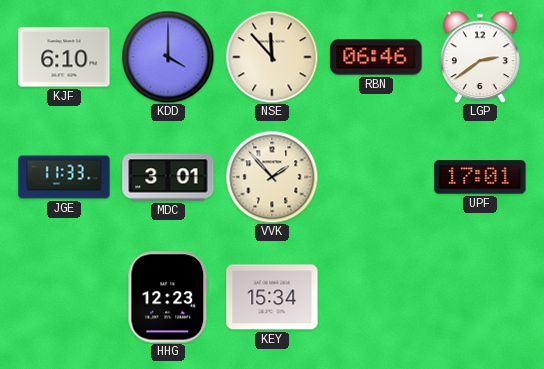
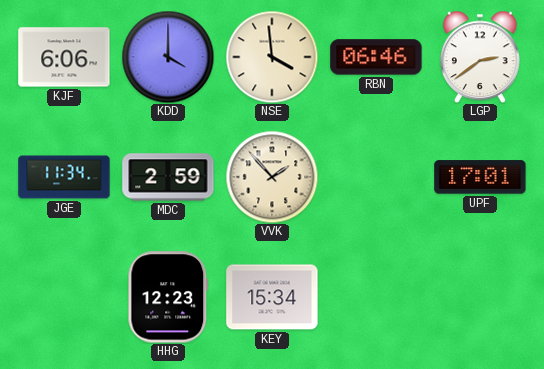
KJF: 6:10 -> 6:06 (64, 57)
NSE: 11:53 -> 3:59 (272, 57)
JGE: 11:33 -> 11:34 (64, 177)
MDC: 3:01 -> 2:59 (168, 177)
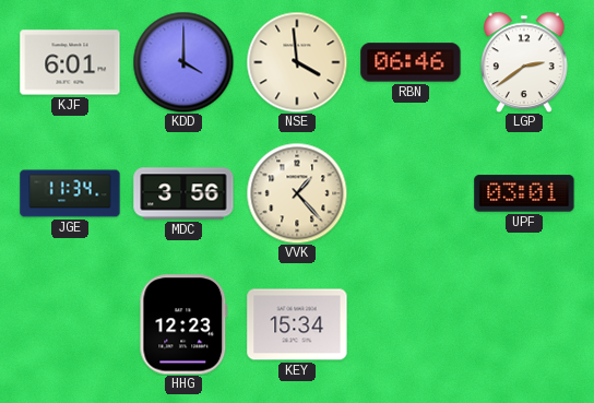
KJF: 6:06 -> 6:01 (70, 62)
MDC: 2:59 -> 3:56 (183, 193)
VVK: 1:53 -> 1:23 (297, 193)
UPF: 17:01 -> 03:01 (524, 193)
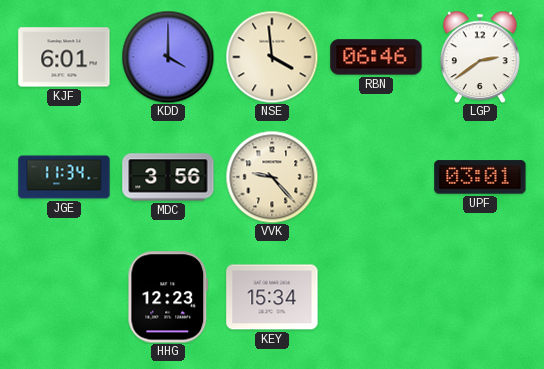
VVK: 1:23 -> 9:23 (272, 177)
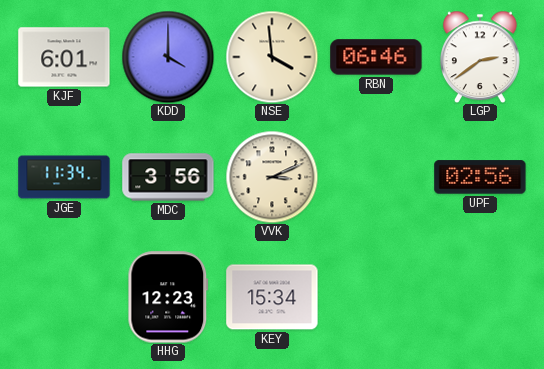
VVK: 9:23 -> 3:11 (272, 177)
UPF: 03:01 -> 02:56 (480, 177)
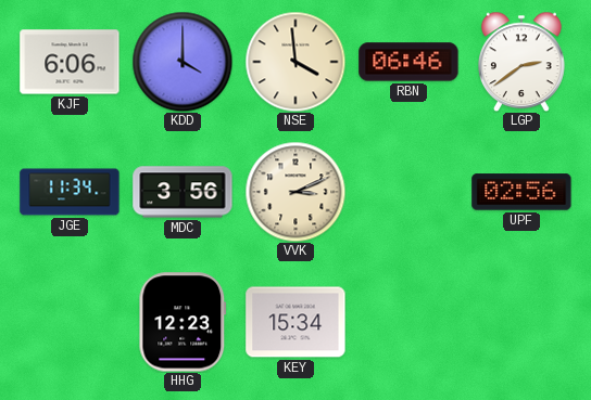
KJF: 6:01 -> 6:06 (70, 62)
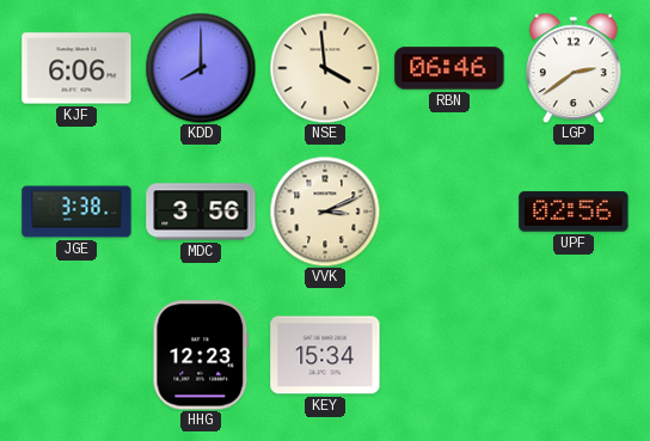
KDD: 4:00 -> 8:00 (201, 68)
JGE: 11:34 -> 3:38 (76, 212)
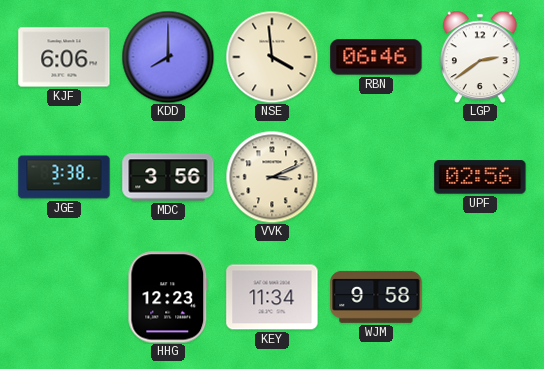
KEY: 15:34 -> 11:34 (272, 297)
WJM: none -> 9:58 (376, 297)
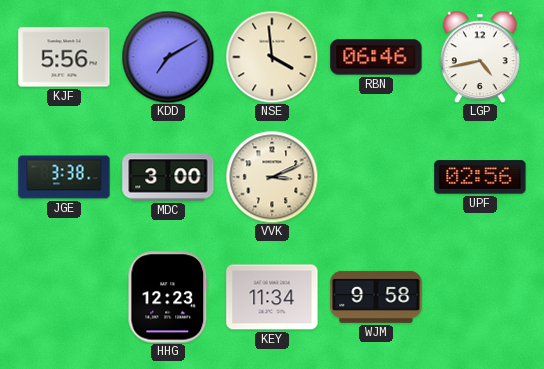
KJF: 6:06 -> 5:56 (64, 57)
KDD: 8:00 -> 7:10 (168, 57)
LGP: 2:39 -> 4:43 (481, 57)
MDC: 3:56 -> 3:00 (168, 177)
